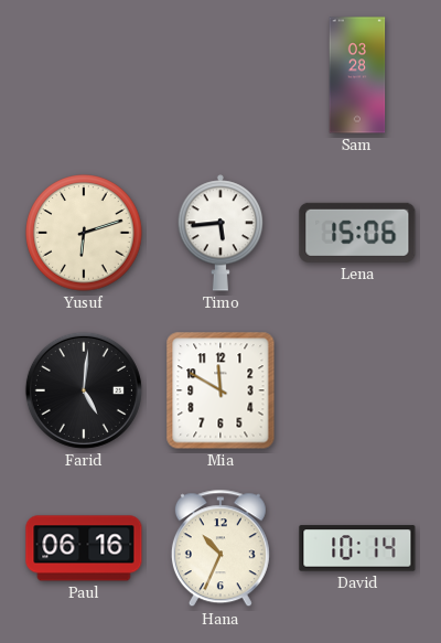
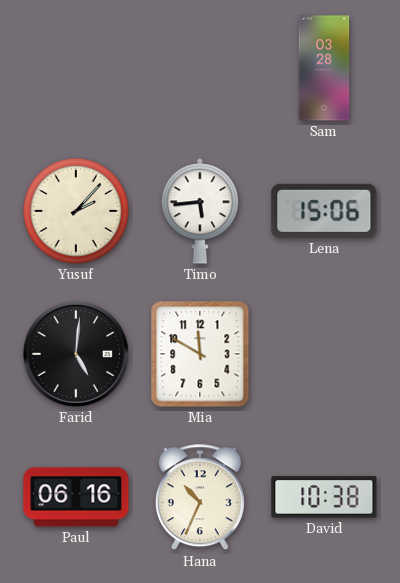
Yusuf: 6:12 -> 2:07 (76, 211)
David: 10:14 -> 10:38 (324, 497)
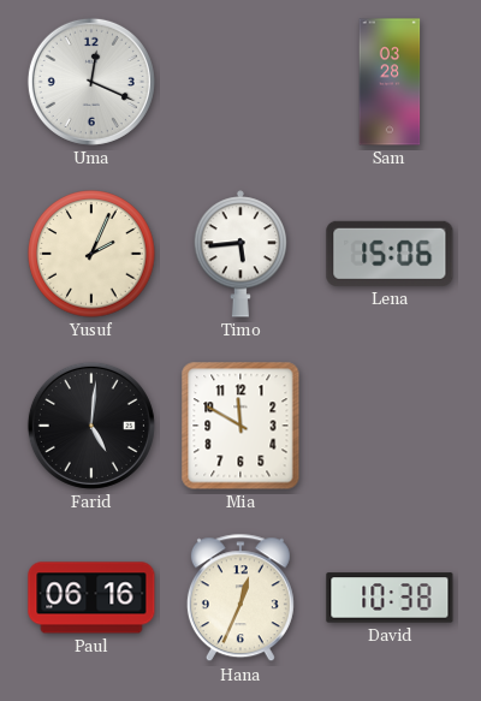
Uma: none -> 12:19 (91, 82)
Yusuf: 2:07 -> 2:04 (91, 254)
Hana: 10:34 -> 12:34 (240, 599)
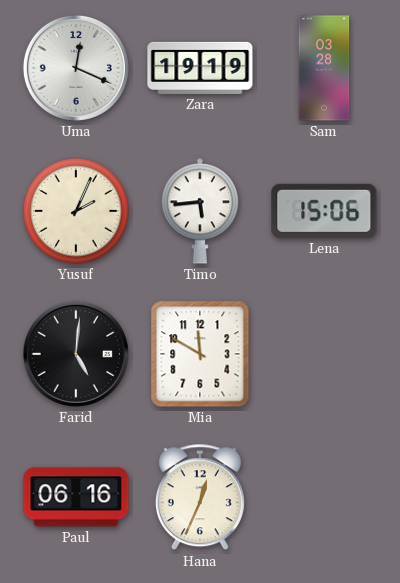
Zara: none -> 19:19 (200, 68)
David: 10:38 -> none (390, 598)
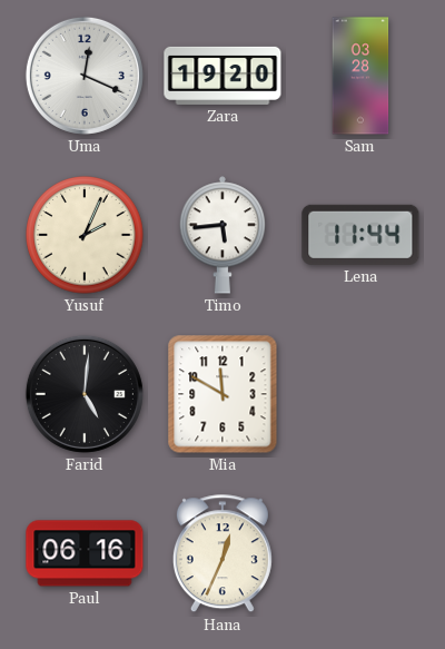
Zara: 19:19 -> 19:20 (222, 76)
Lena: 15:06 -> 11:44 (360, 235)
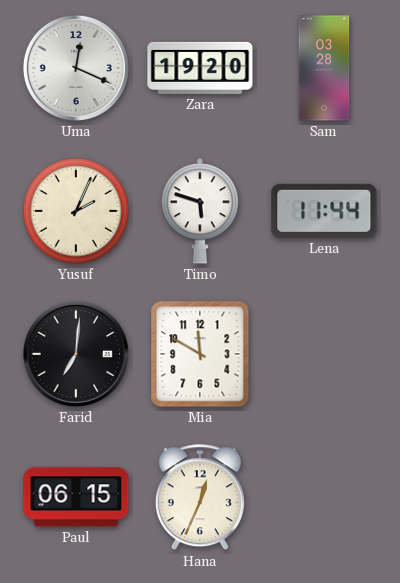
Timo: 5:44 -> 5:48 (200, 211)
Farid: 5:01 -> 7:01 (76, 354)
Paul: 06:16 -> 06:15 (76, 497)
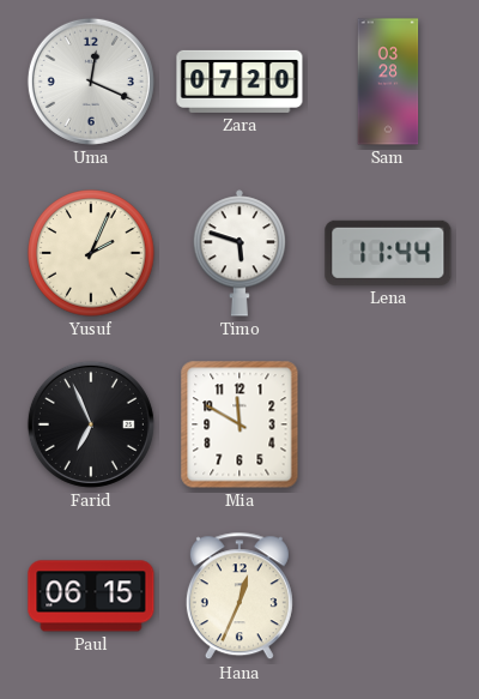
Zara: 19:20 -> 07:20 (239, 82)
Farid: 7:01 -> 6:56 (91, 424)
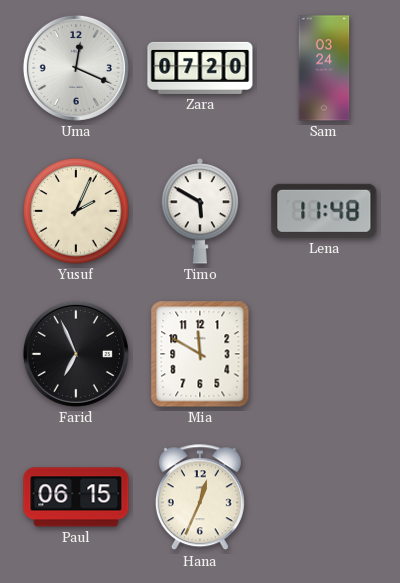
Sam: 03:28 -> 03:24 (324, 68)
Timo: 5:48 -> 5:50 (200, 211)
Lena: 11:44 -> 11:48 (324, 211)
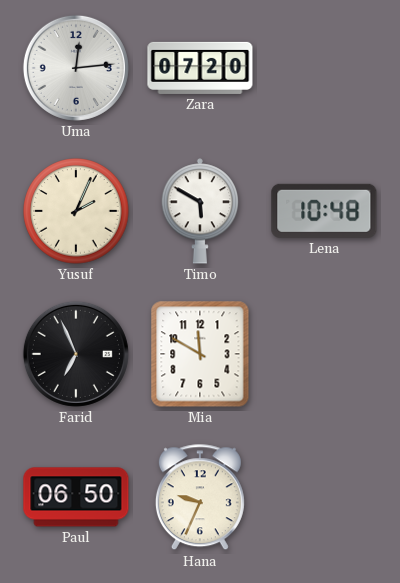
Uma: 12:19 -> 12:14 (76, 68)
Sam: 03:24 -> none (324, 68)
Lena: 11:48 -> 10:48 (324, 211)
Paul: 06:15 -> 06:50 (76, 497)
Hana: 12:34 -> 9:34 (200, 498)
